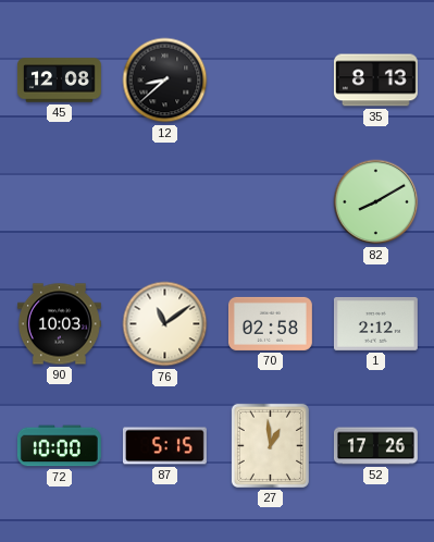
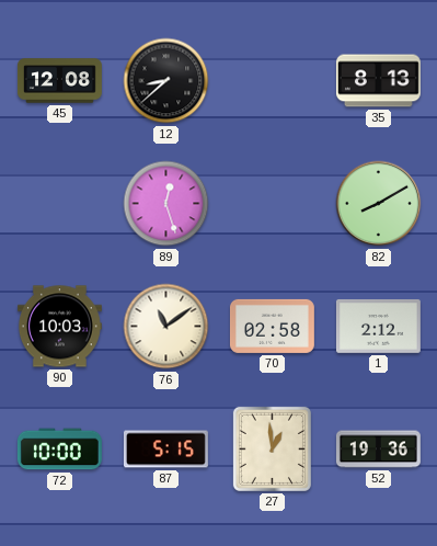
89: none -> 12:27 (166, 204)
52: 17:26 -> 19:36 (378, 450)
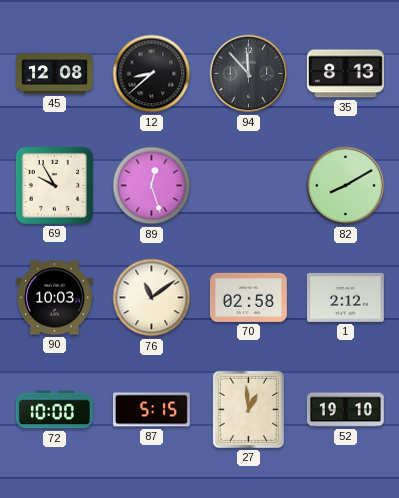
94: none -> 11:53 (249, 74)
69: none -> 9:55 (54, 185)
52: 19:36 -> 19:10 (345, 410)
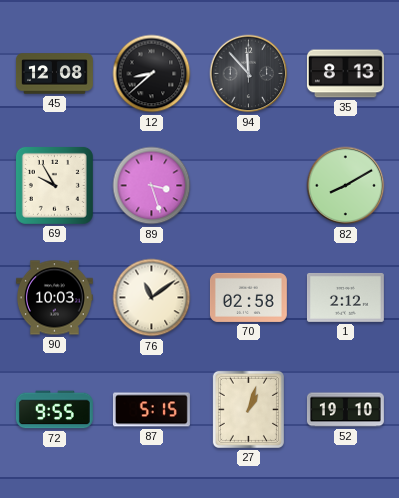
89: 12:27 -> 3:27 (152, 186)
72: 10:00 -> 9:55 (54, 410)
27: 12:59 -> 1:03 (248, 409)
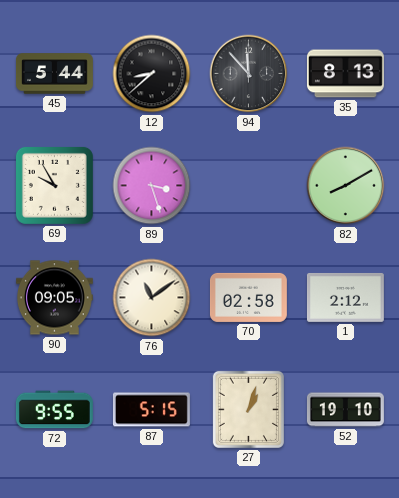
45: 12:08 -> 5:44 (55, 74)
90: 10:03 -> 09:05 (54, 298)
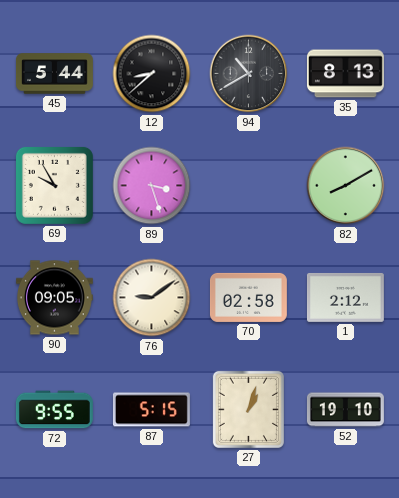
94: 11:53 -> 10:40 (249, 74)
76: 11:09 -> 9:09 (152, 298)
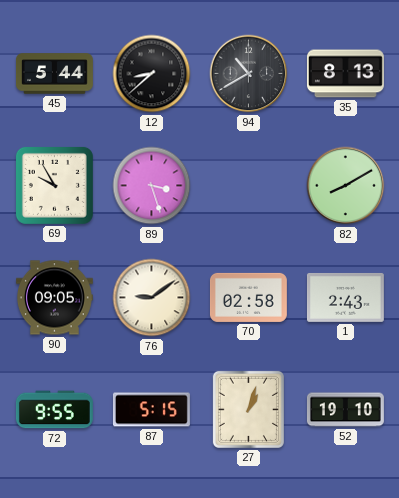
1: 2:12 -> 2:43 (345, 297)
